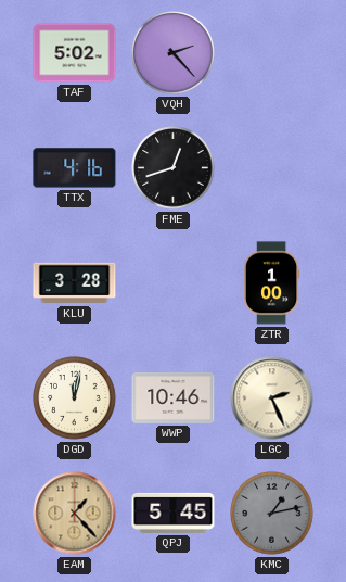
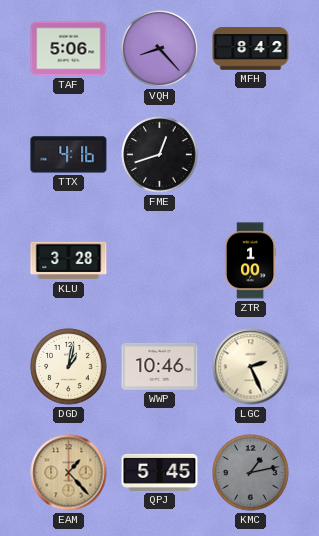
TAF: 5:02 -> 5:06 (69, 49)
VQH: 2:23 -> 8:23 (160, 49)
MFH: none -> 8:42 (251, 49)
DGD: 12:02 -> 1:02 (69, 367)
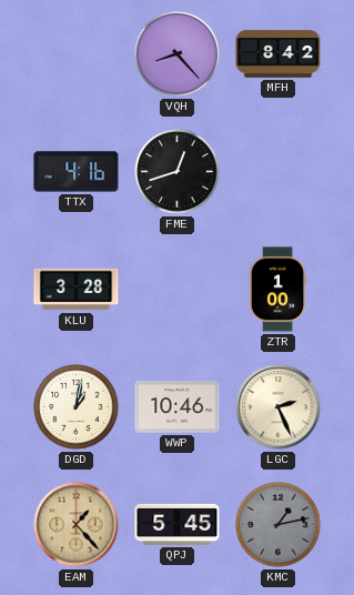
TAF: 5:06 -> none (69, 49)
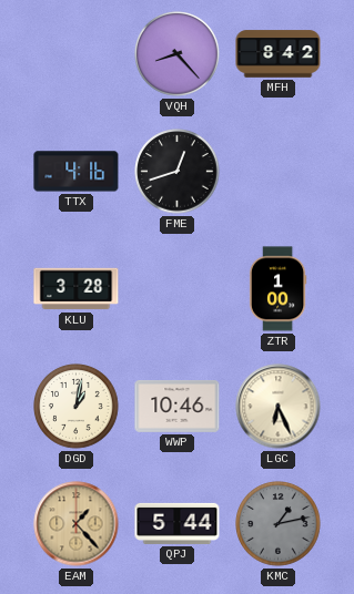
LGC: 2:26 -> 6:26 (279, 407)
QPJ: 5:45 -> 5:44 (178, 523)
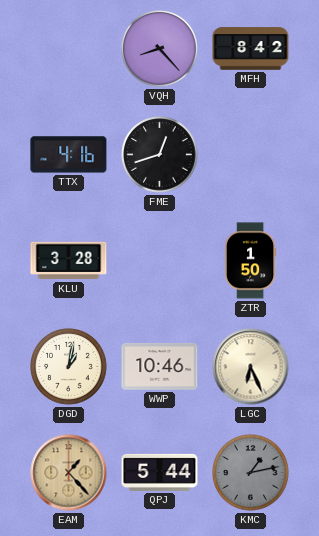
ZTR: 1:00 -> 1:50 (250, 261)
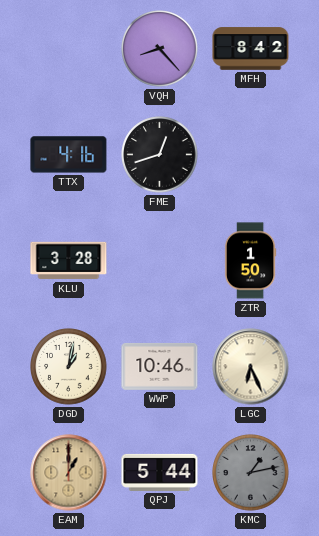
EAM: 1:23 -> 1:00 (69, 473)
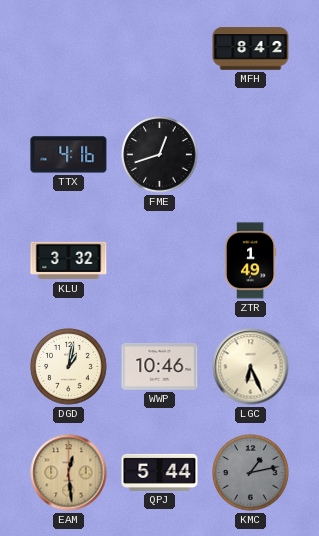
VQH: 8:23 -> none (160, 49)
KLU: 3:28 -> 3:32 (69, 261)
ZTR: 1:50 -> 1:49 (250, 261)
EAM: 1:00 -> 12:29 (69, 473)
